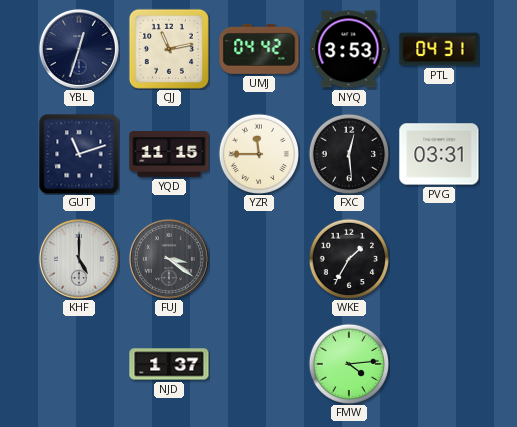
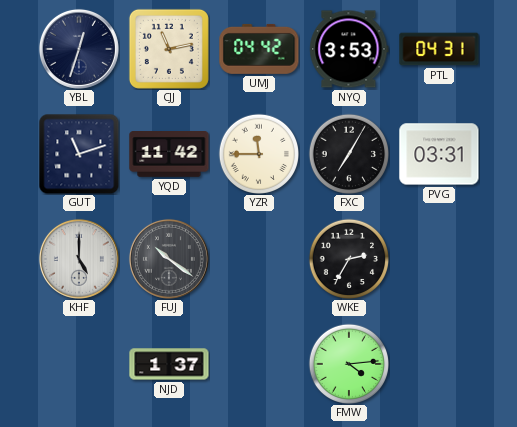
YQD: 11:15 -> 11:42 (169, 155)
FXC: 12:29 -> 7:05 (348, 153)
FUJ: 3:21 -> 10:21 (169, 259)
WKE: 1:35 -> 2:35 (348, 258)
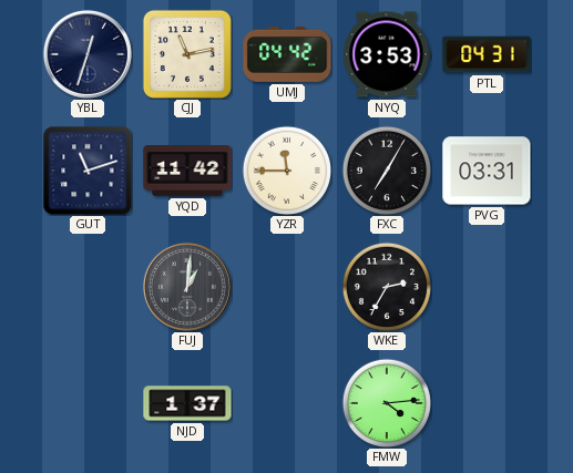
KHF: 5:00 -> none (79, 259)
FUJ: 10:21 -> 1:01 (187, 287)
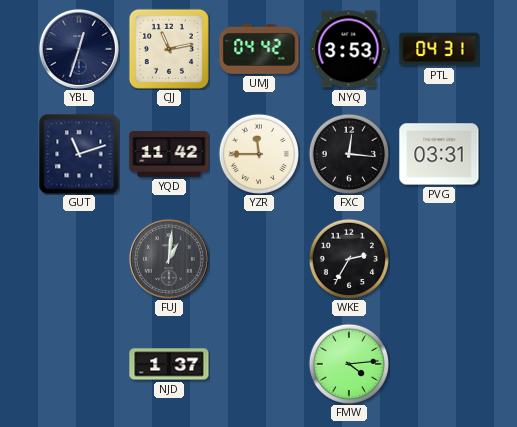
FXC: 7:05 -> 12:16 (348, 153)
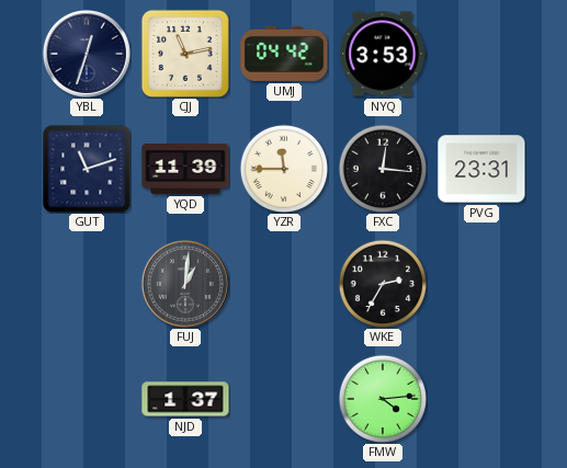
PTL: 04:31 -> none (439, 49)
YQD: 11:42 -> 11:39 (185, 170)
PVG: 03:31 -> 23:31 (481, 169)
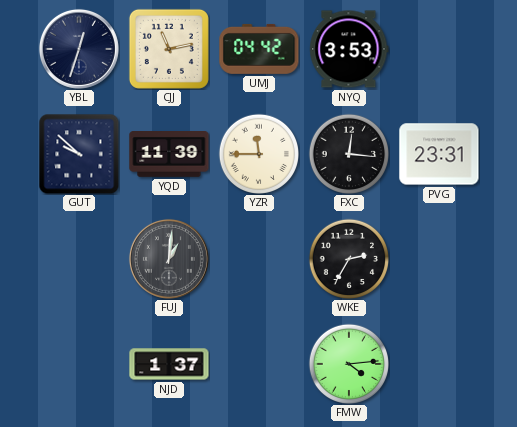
GUT: 11:12 -> 9:52 (79, 154)
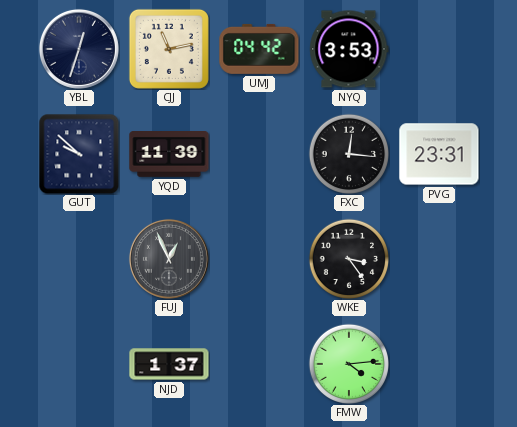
YZR: 11:45 -> none (258, 153)
FUJ: 1:01 -> 12:56 (169, 259)
WKE: 2:35 -> 3:24 (348, 258)
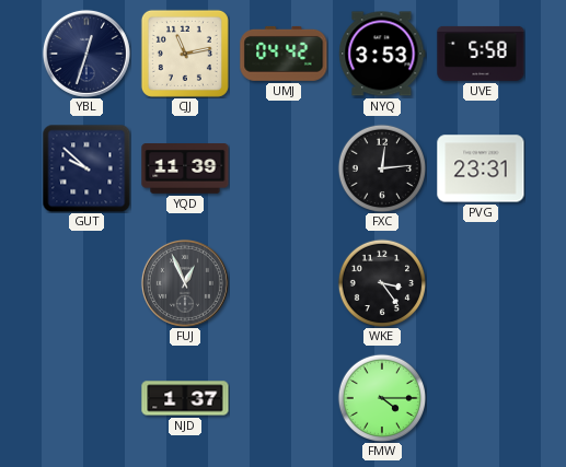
UVE: none -> 5:58 (481, 54)
FXC: 12:16 -> 12:14 (381, 167)
FMW: 4:14 -> 4:15 (381, 397)
